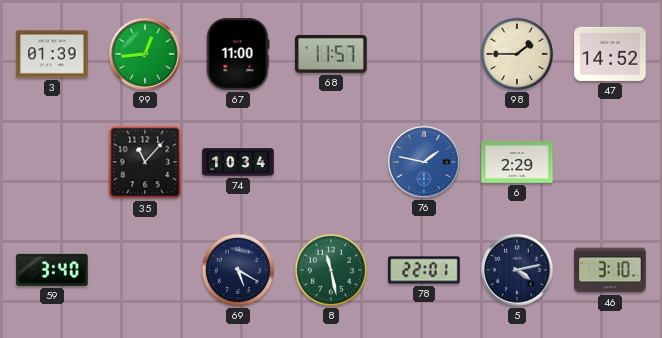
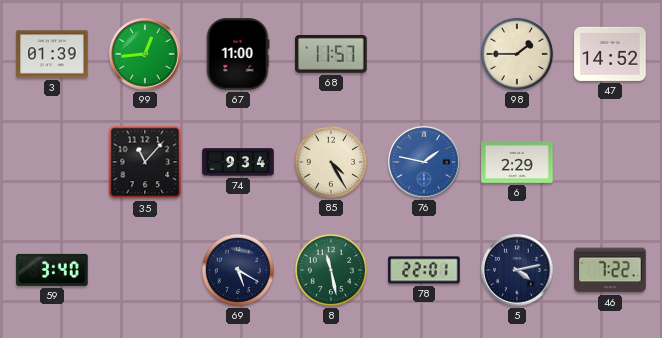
74: 10:34 -> 9:34 (238, 162)
85: none -> 4:25 (331, 162)
46: 3:10 -> 7:22 (610, 270)
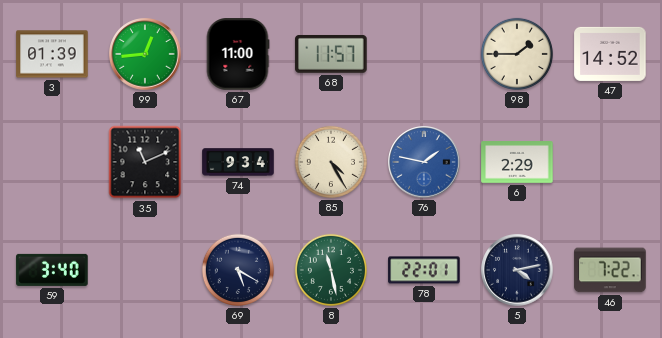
35: 11:07 -> 11:11 (145, 162)
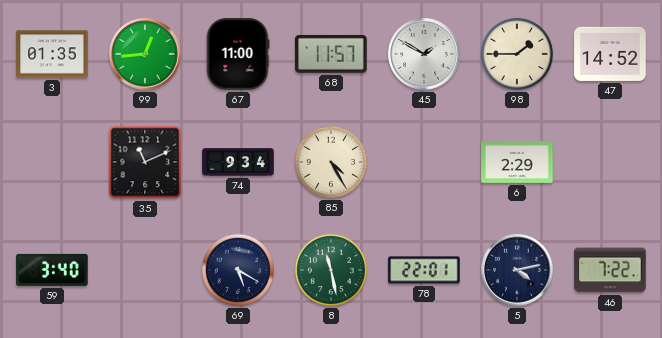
3: 01:39 -> 01:35 (52, 54)
45: none -> 1:50 (424, 54)
76: 1:47 -> none (424, 162)
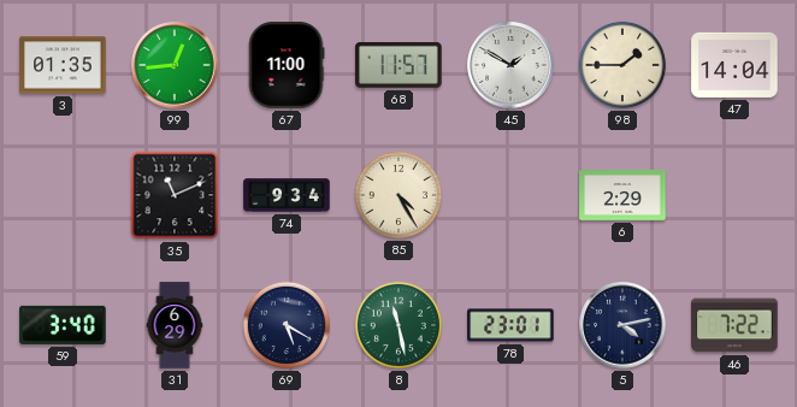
47: 14:52 -> 14:04 (734, 65)
31: none -> 6:29 (175, 325)
78: 22:01 -> 23:01 (510, 325)
